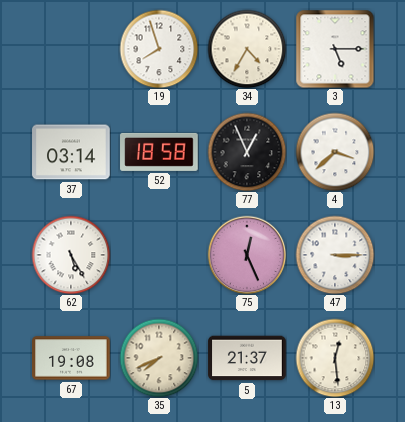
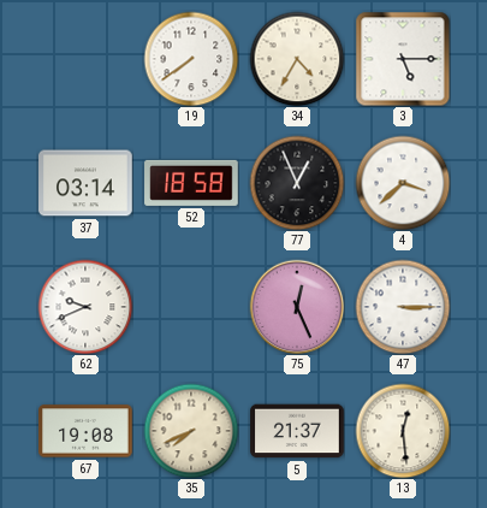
19: 7:57 -> 7:39 (191, 59)
62: 5:25 -> 9:41 (85, 307)
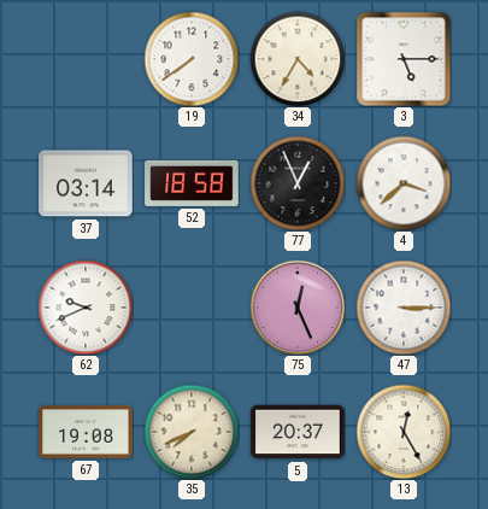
5: 21:37 -> 20:37 (298, 432)
13: 12:29 -> 12:25 (404, 432)
